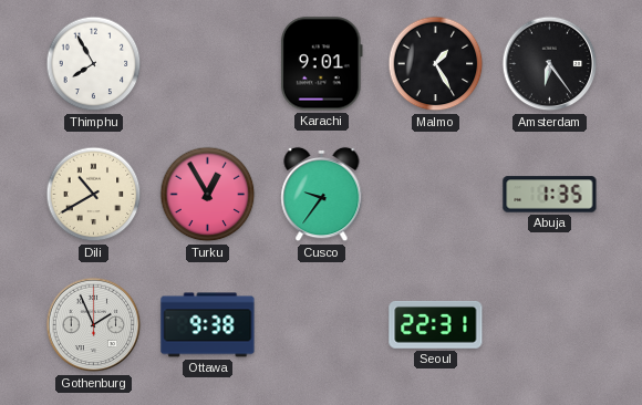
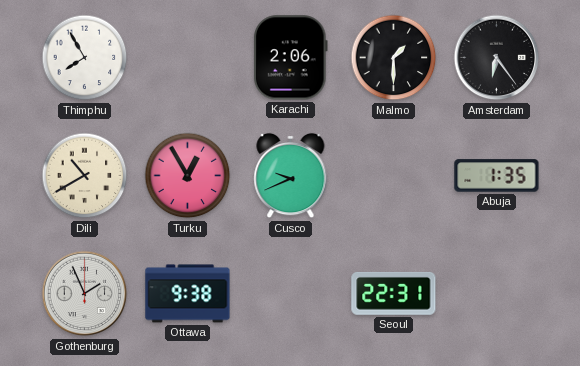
Karachi: 9:01 -> 2:06 (290, 58)
Malmo: 1:25 -> 1:30 (394, 58)
Cusco: 9:36 -> 9:41 (291, 176)
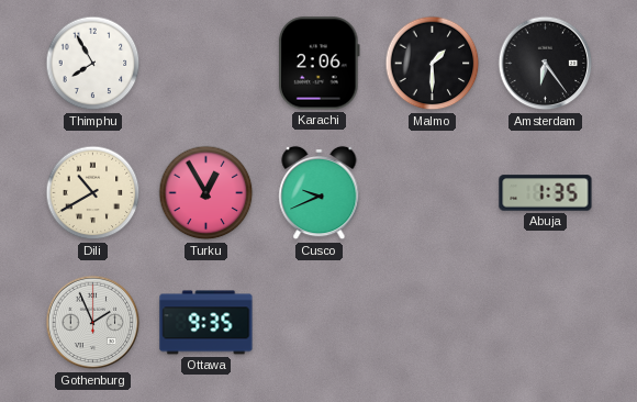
Ottawa: 9:38 -> 9:35 (206, 323)
Seoul: 22:31 -> none (394, 293)
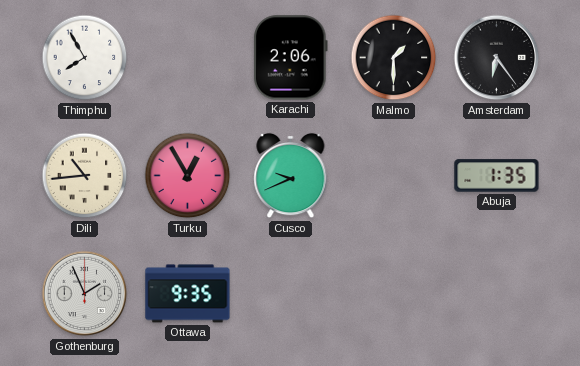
Dili: 10:40 -> 10:44 (85, 176)
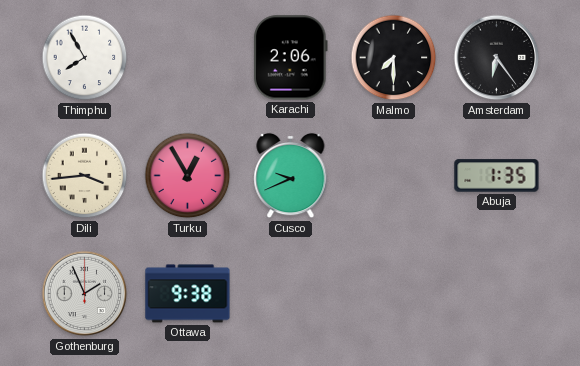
Malmo: 1:30 -> 7:30 (394, 58)
Dili: 10:44 -> 3:44 (85, 176)
Ottawa: 9:35 -> 9:38 (188, 294)
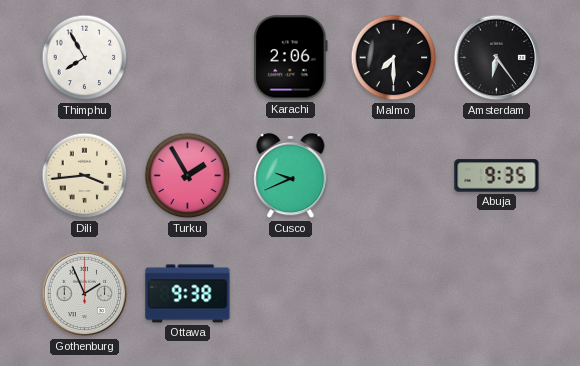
Turku: 12:55 -> 1:55 (188, 176)
Abuja: 1:35 -> 9:35 (497, 176)
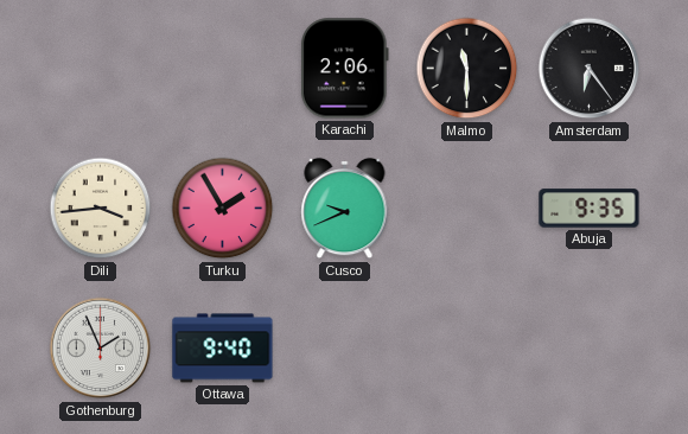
Thimphu: 7:55 -> none (85, 58)
Malmo: 7:30 -> 11:30 (467, 69)
Ottawa: 9:38 -> 9:40 (223, 349)
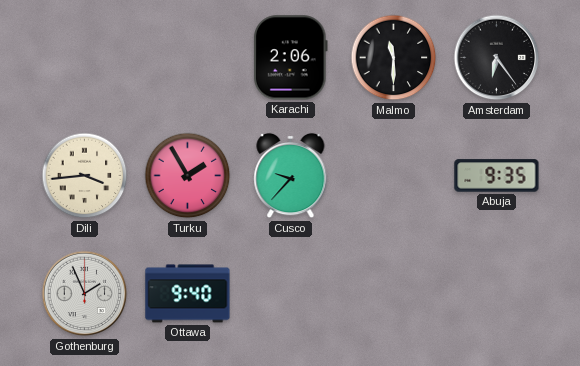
Cusco: 9:41 -> 9:37 (291, 176)
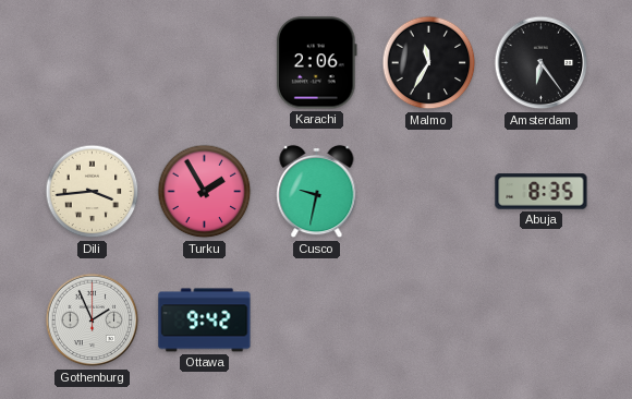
Malmo: 11:30 -> 11:35 (429, 63)
Cusco: 9:37 -> 9:32 (317, 192)
Abuja: 9:35 -> 8:35 (542, 192)
Ottawa: 9:40 -> 9:42 (205, 321)
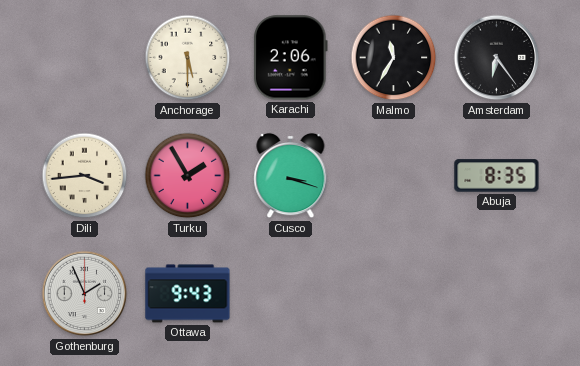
Anchorage: none -> 5:30 (188, 58)
Cusco: 9:32 -> 3:18 (291, 176)
Ottawa: 9:42 -> 9:43 (188, 294)
